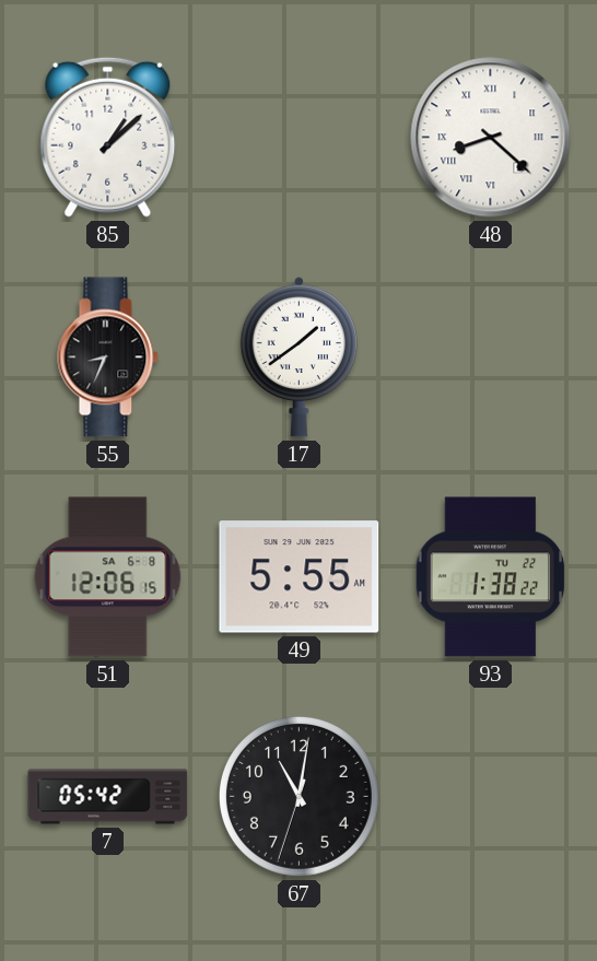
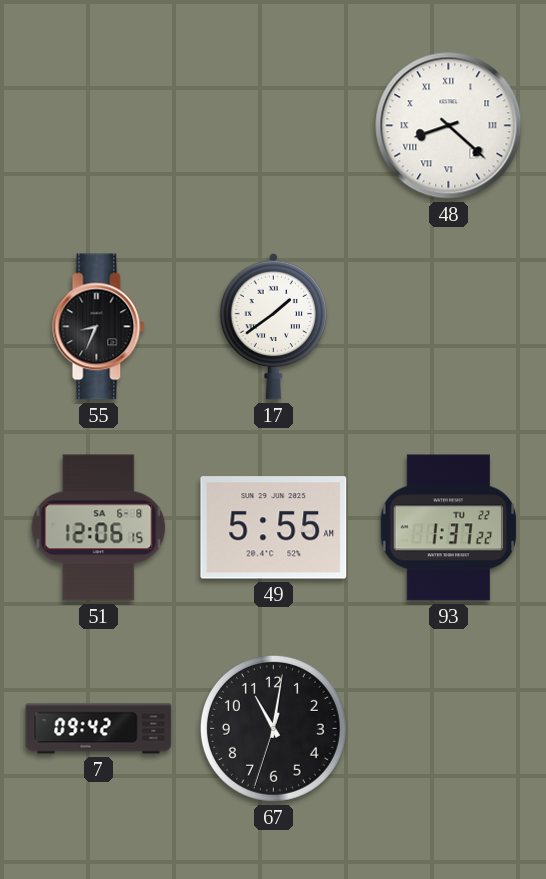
85: 1:08 -> none (108, 137)
93: 1:38 -> 1:37 (449, 528)
7: 05:42 -> 09:42 (99, 729)
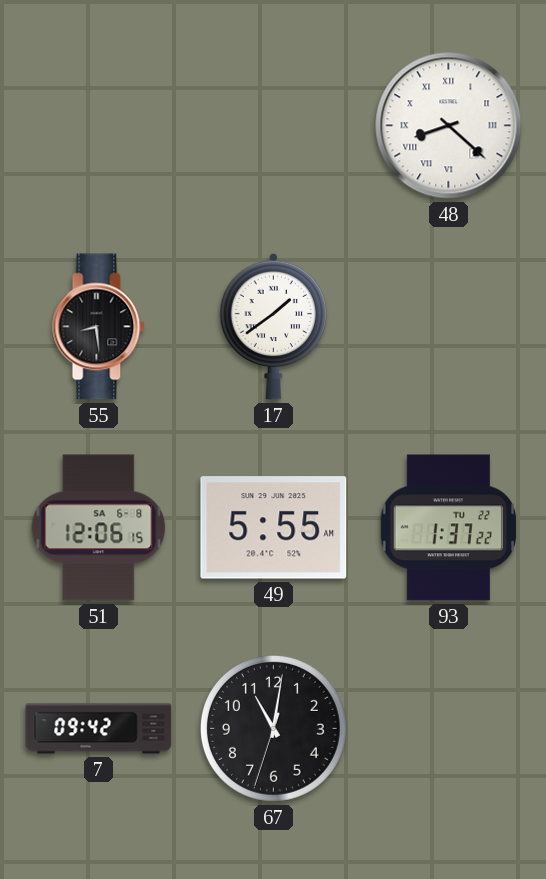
55: 8:34 -> 8:29 (99, 327)
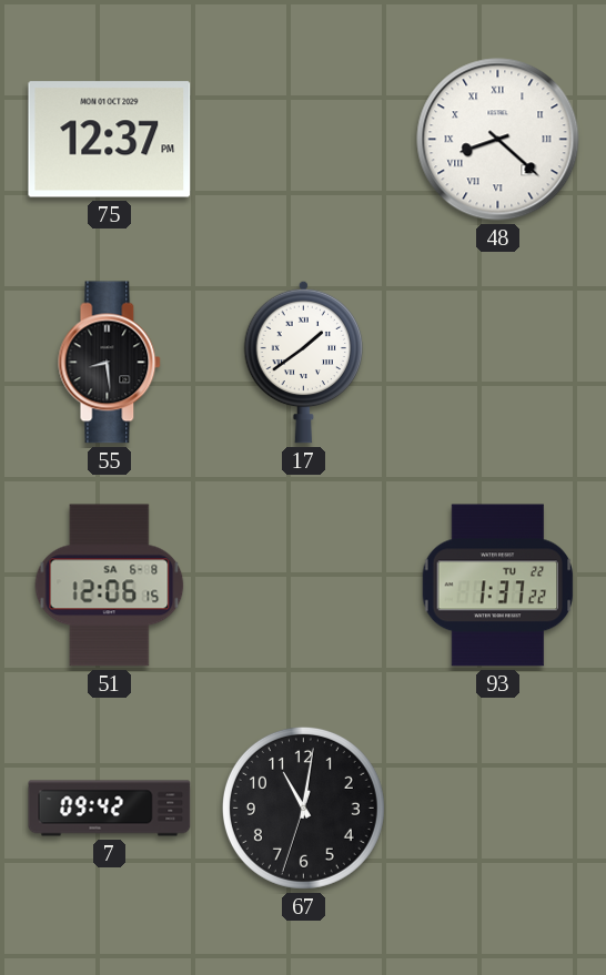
75: none -> 12:37 (110, 140)
49: 5:55 -> none (274, 528)
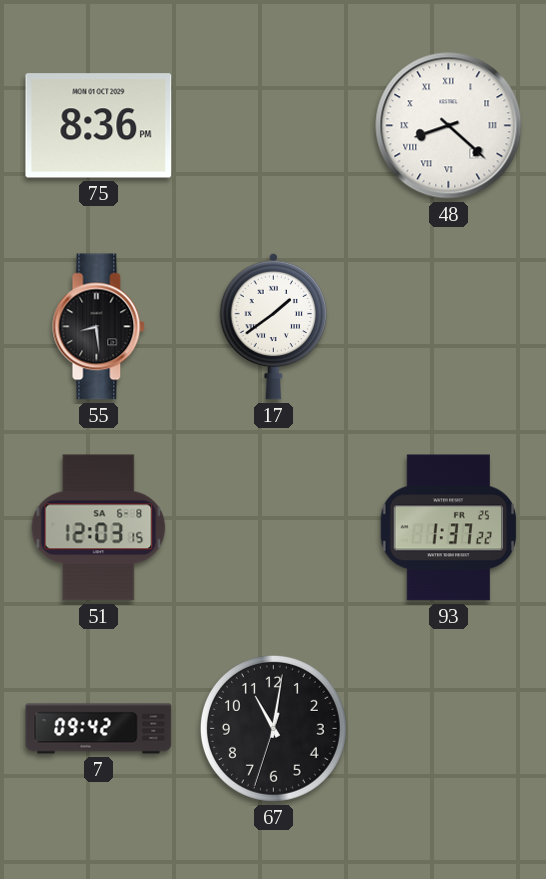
75: 12:37 -> 8:36 (99, 126)
51: 12:06 -> 12:03 (99, 528)
93 date: TU 22 -> FR 25 (449, 528)
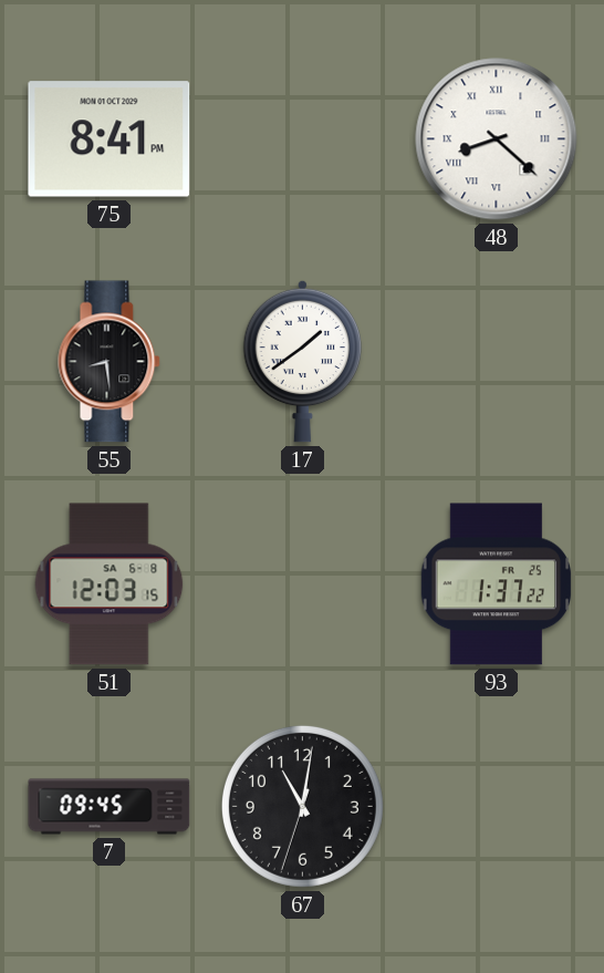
75: 8:36 -> 8:41 (110, 139)
7: 09:42 -> 09:45 (110, 807)
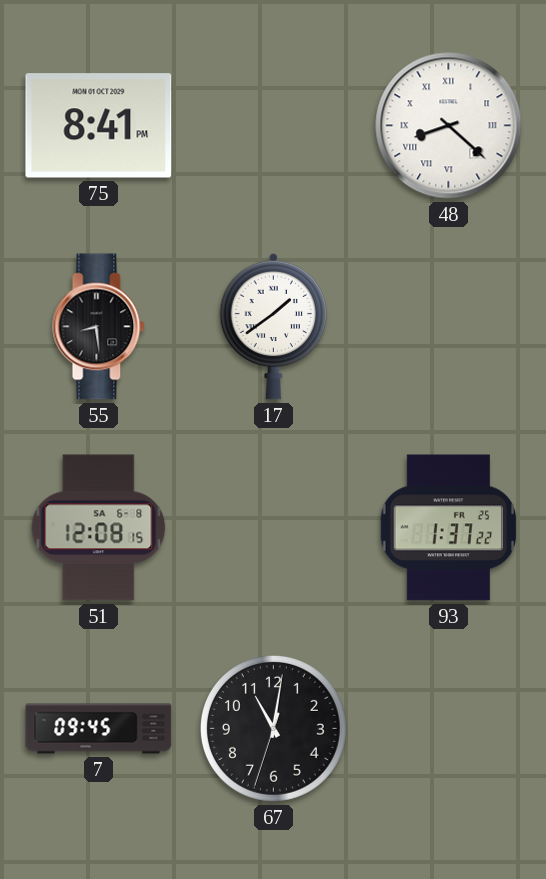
51: 12:03 -> 12:08 (99, 528)
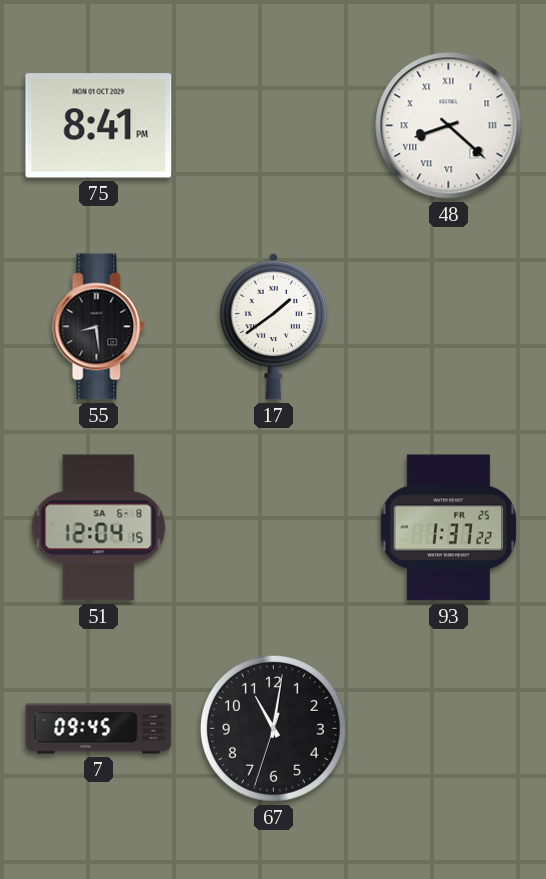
51: 12:08 -> 12:04 (99, 528)
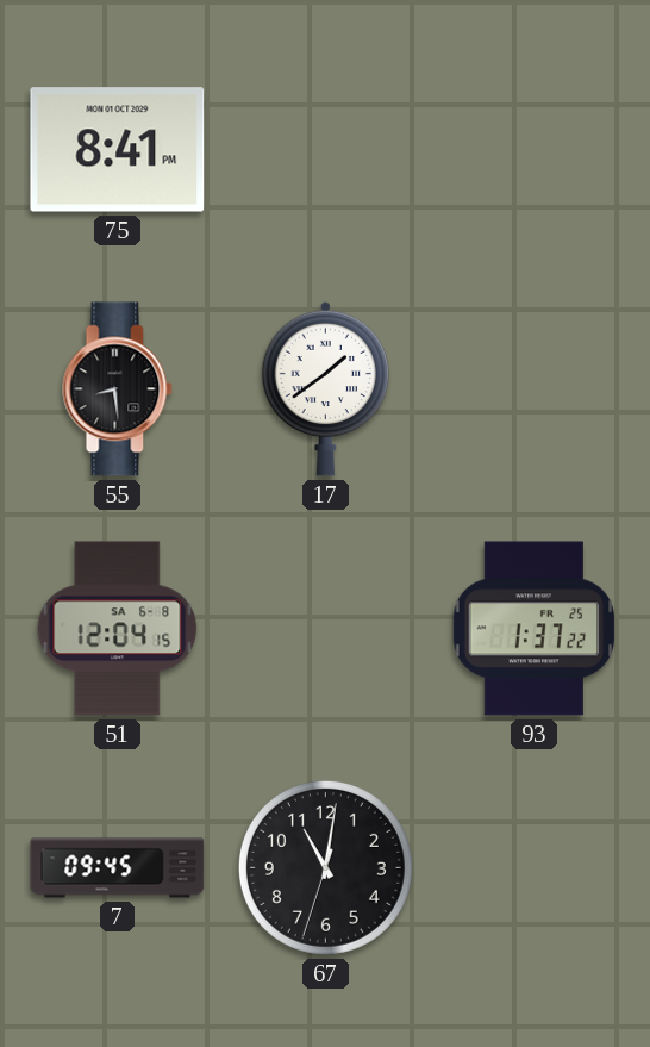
48: 8:22 -> none (449, 126)
